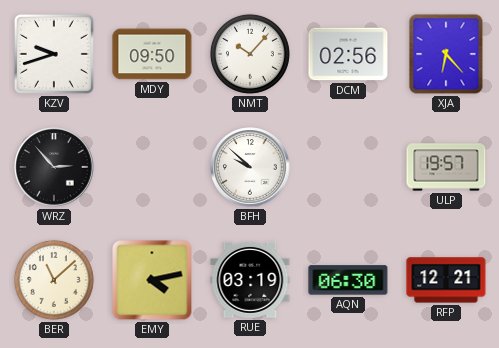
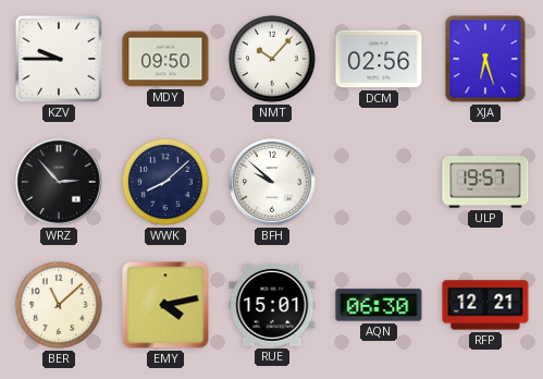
KZV: 9:42 -> 9:45 (59, 59)
XJA: 6:23 -> 6:27 (485, 59)
WWK: none -> 8:08 (165, 182)
RUE: 03:19 -> 15:01 (272, 305)
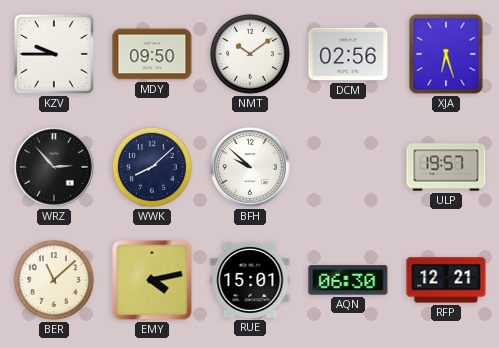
NMT: 10:07 -> 10:09 (250, 54)
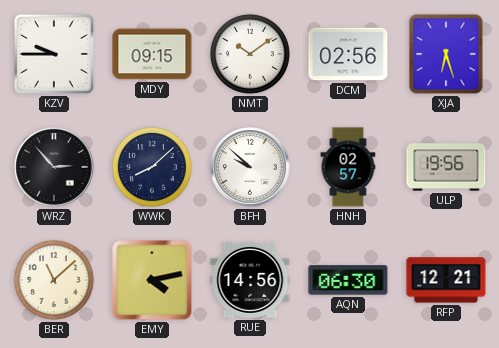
MDY: 09:50 -> 09:15 (152, 54)
HNH: none -> 02:57 (348, 167)
ULP: 19:57 -> 19:56 (446, 167)
RUE: 15:01 -> 14:56 (250, 280)
